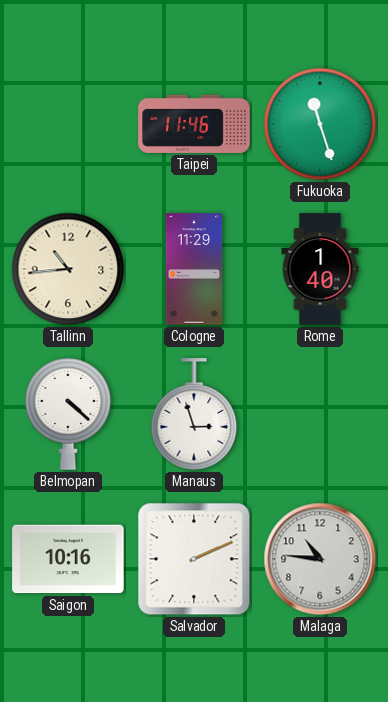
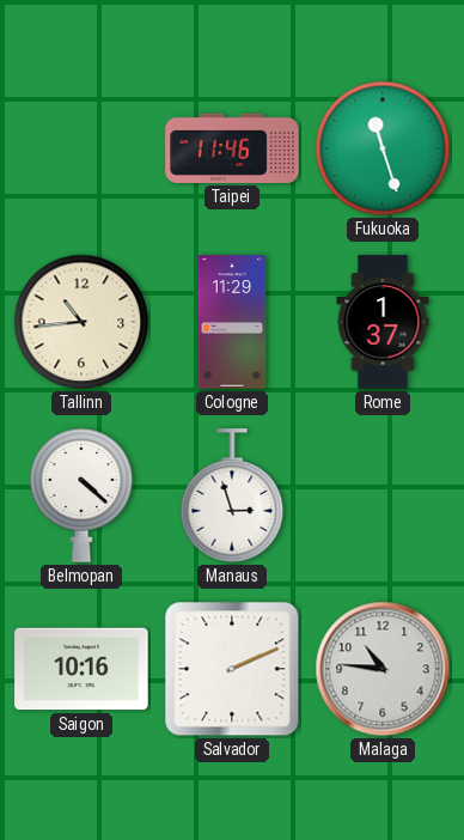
Rome: 1:40 -> 1:37 (383, 322)
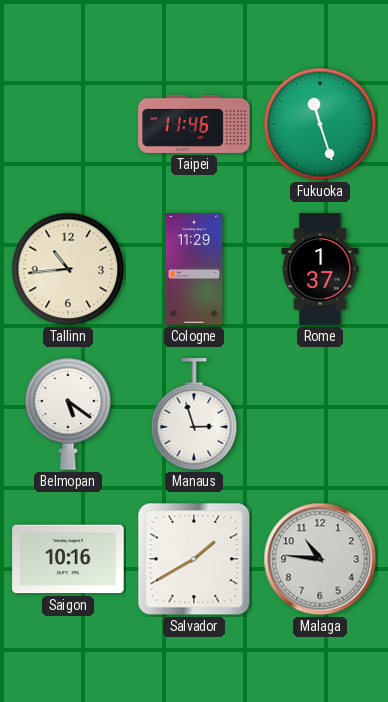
Belmopan: 4:22 -> 5:21 (68, 414)
Salvador: 2:11 -> 1:40 (194, 559)
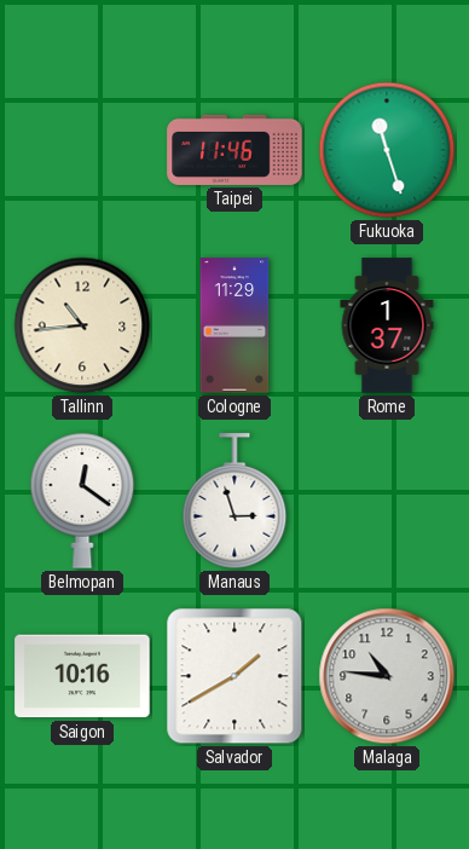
Belmopan: 5:21 -> 12:21 (82, 501)
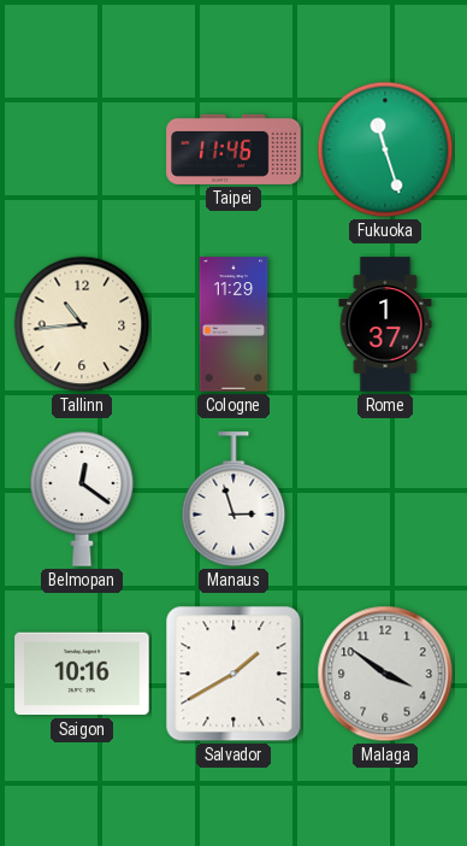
Malaga: 10:46 -> 3:51 (385, 674)
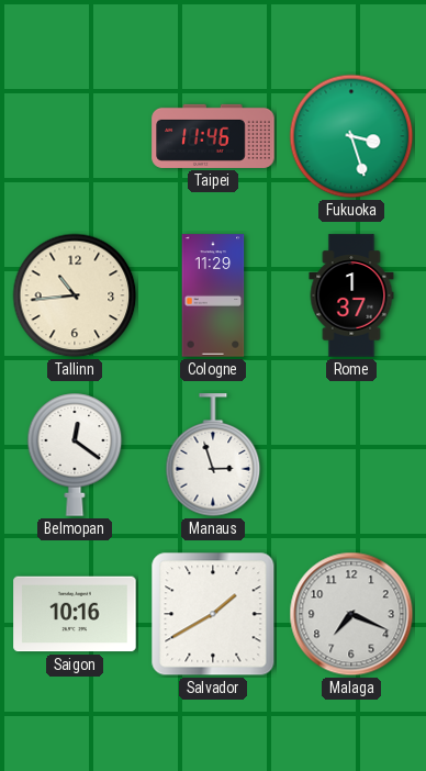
Fukuoka: 11:27 -> 3:27 (351, 136)
Malaga: 3:51 -> 7:19 (351, 614)
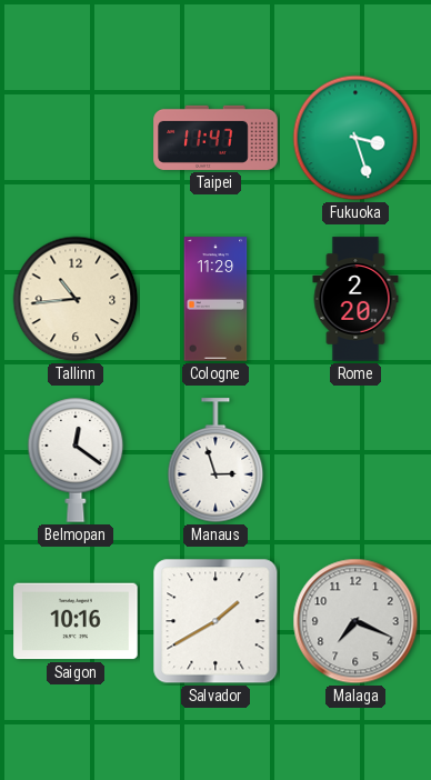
Taipei: 11:46 -> 11:47 (215, 138)
Rome: 1:37 -> 2:20 (355, 299)
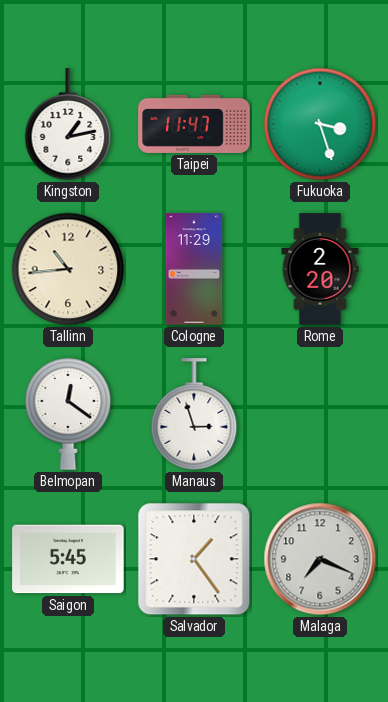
Kingston: none -> 1:13 (68, 125)
Saigon: 10:16 -> 5:45 (68, 559)
Salvador: 1:40 -> 1:24 (194, 559)
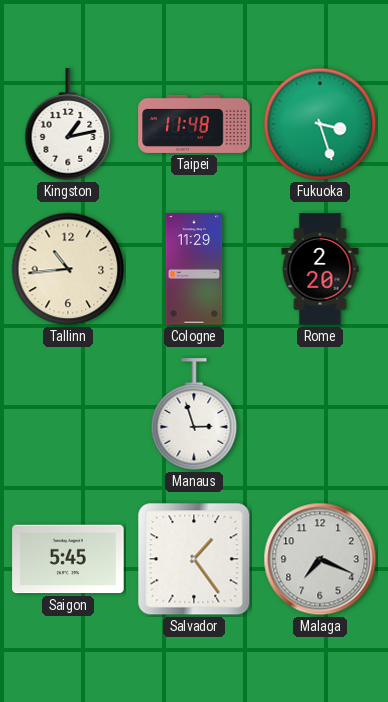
Taipei: 11:47 -> 11:48 (194, 124)
Belmopan: 12:21 -> none (68, 414)
